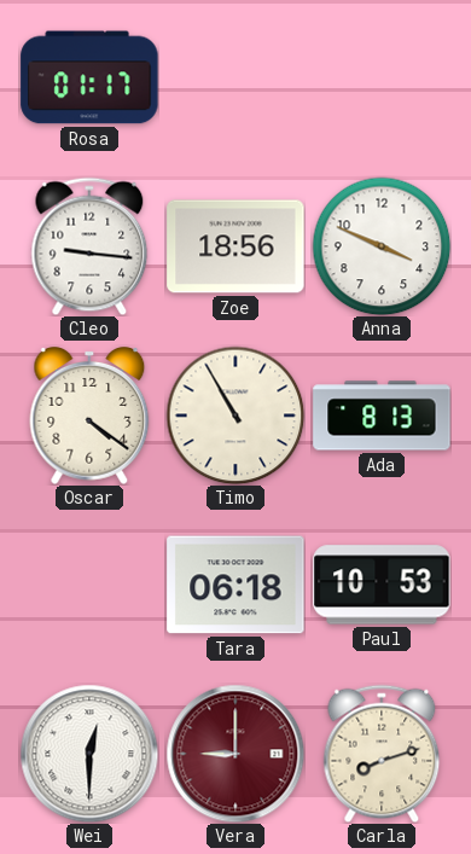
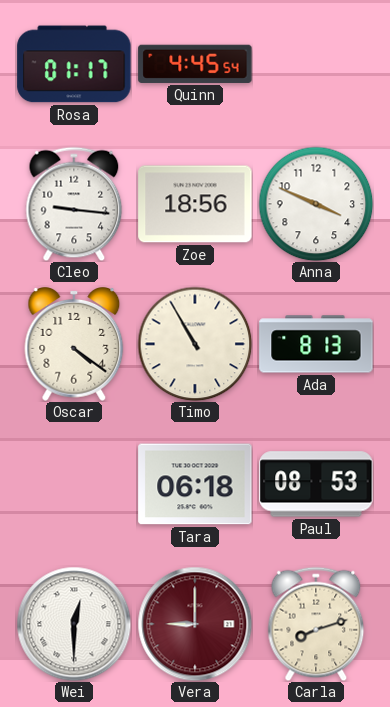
Quinn: none -> 4:45 (195, 64)
Paul: 10:53 -> 08:53 (316, 484)
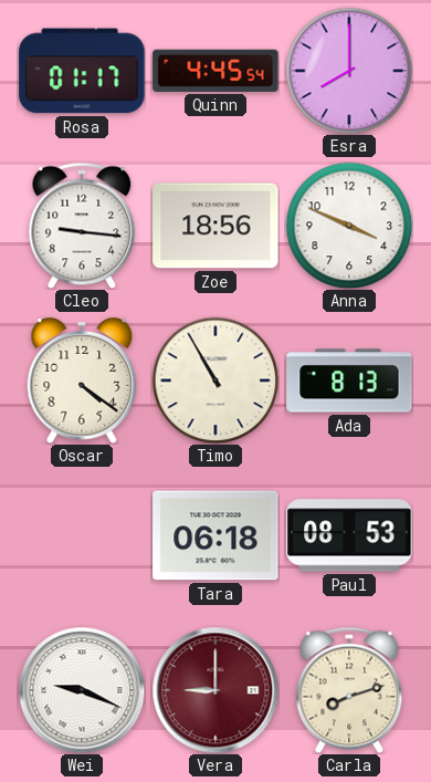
Esra: none -> 8:00 (349, 71)
Wei: 12:30 -> 9:19 (82, 690)
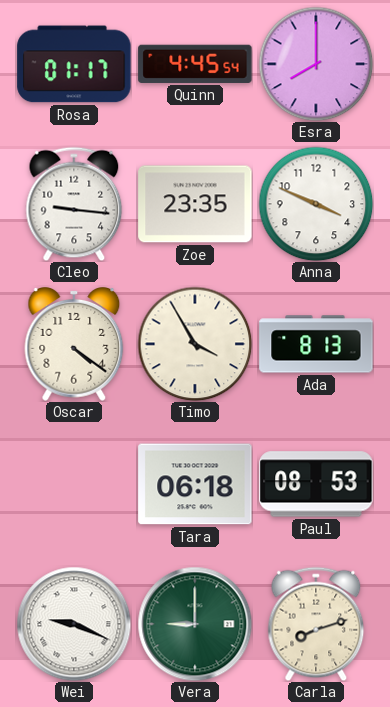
Zoe: 18:56 -> 23:35 (195, 204)
Timo: 10:55 -> 3:55 (195, 344)
Vera dial: burgundy -> green (195, 624)
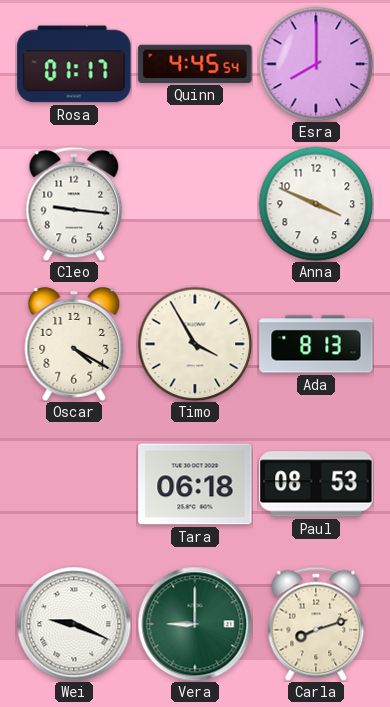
Zoe: 23:35 -> none (195, 204)
Oscar: 4:21 -> 4:20 (74, 345)
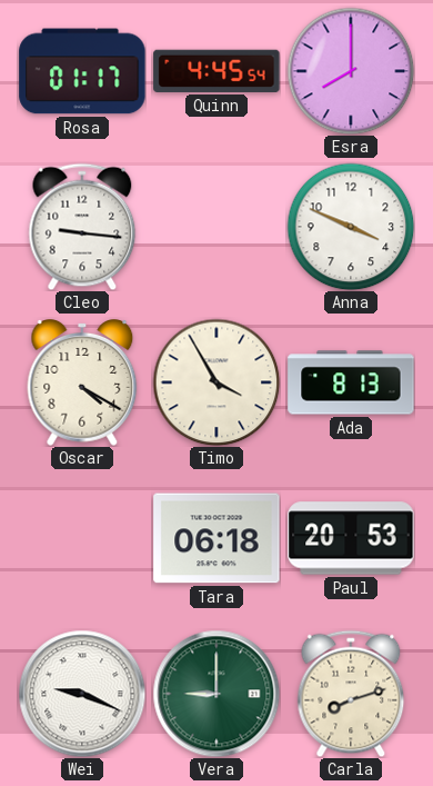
Paul: 08:53 -> 20:53 (351, 538)
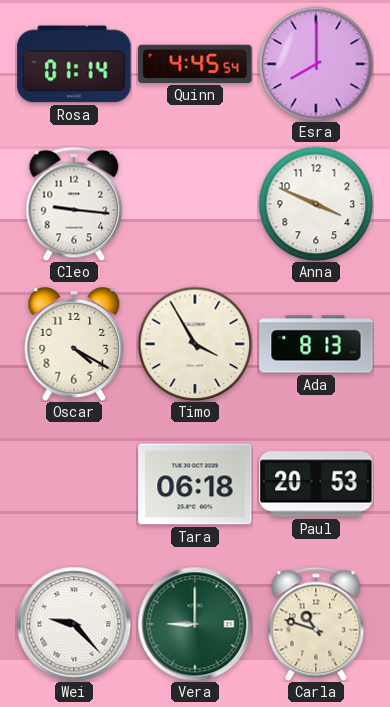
Rosa: 01:17 -> 01:14 (74, 64)
Wei: 9:19 -> 9:23 (74, 624)
Carla: 8:12 -> 10:48 (316, 624)
